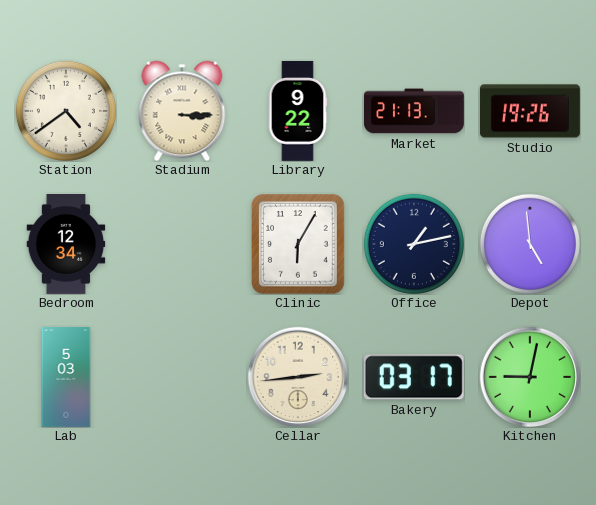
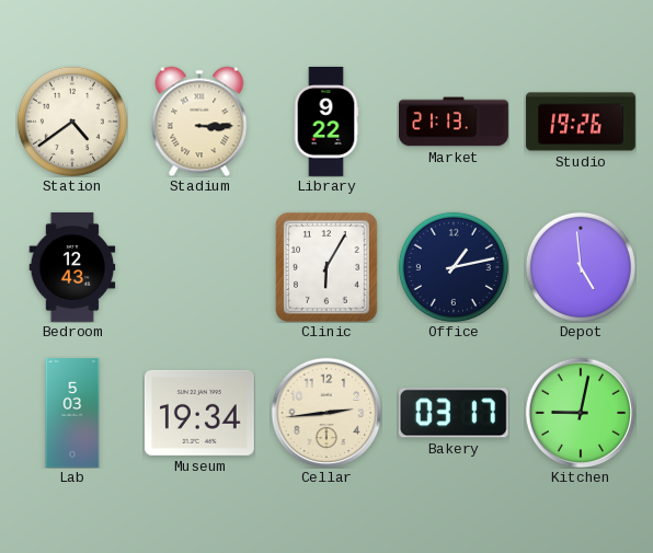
Bedroom: 12:34 -> 12:43 (72, 267)
Museum: none -> 19:34 (199, 413)
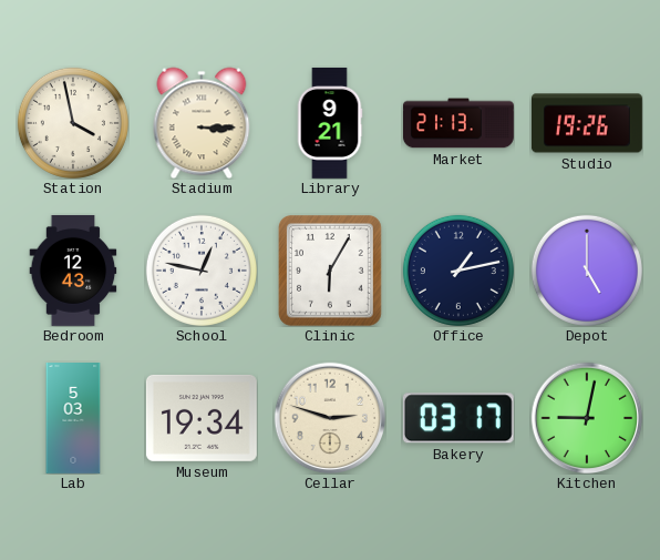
Station: 4:39 -> 3:58 (73, 123)
Library: 9:22 -> 9:21 (330, 123)
School: none -> 12:47 (202, 271)
Depot: 4:59 -> 5:00 (587, 271)
Cellar: 2:44 -> 2:48 (330, 418)
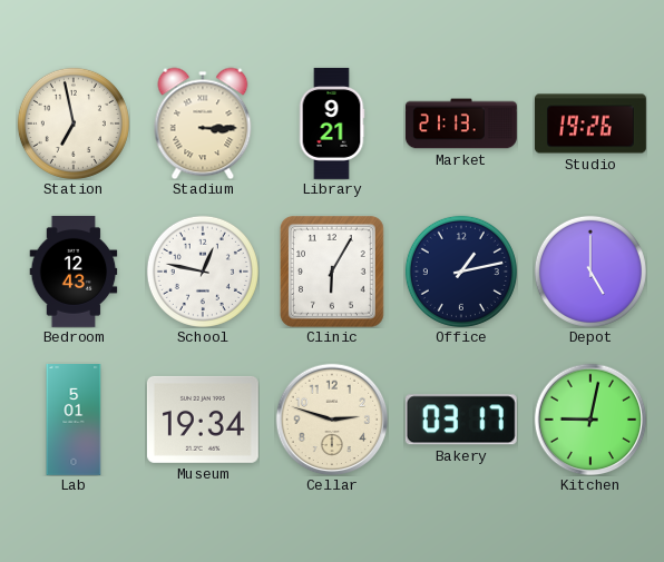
Station: 3:58 -> 6:58 (74, 124)
Lab: 5:03 -> 5:01 (74, 421)
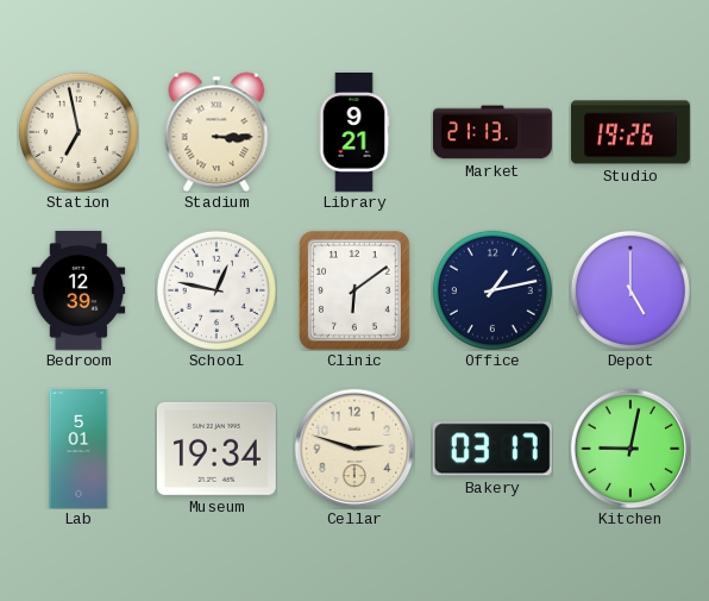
Bedroom: 12:43 -> 12:39 (79, 290)
Clinic: 6:05 -> 6:09 (354, 290)
